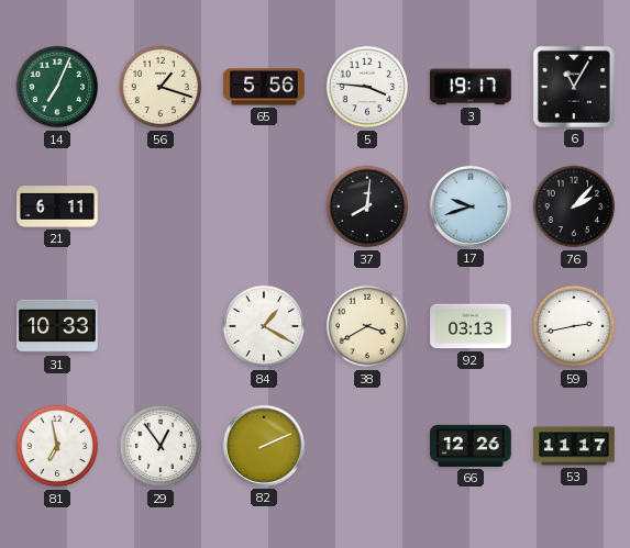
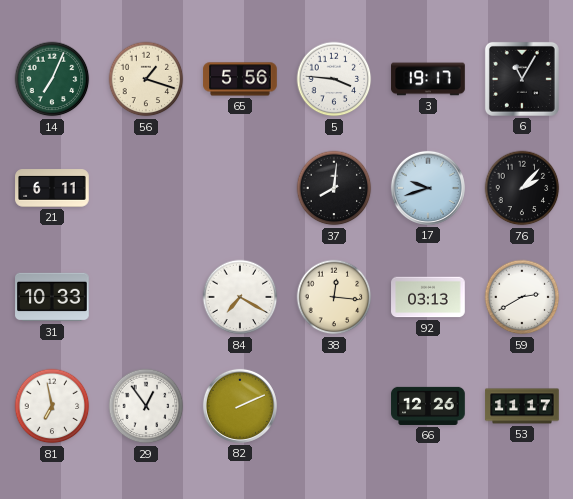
84: 1:20 -> 7:20 (240, 297)
38: 3:40 -> 12:16 (334, 297)
59: 2:43 -> 2:40 (522, 297)
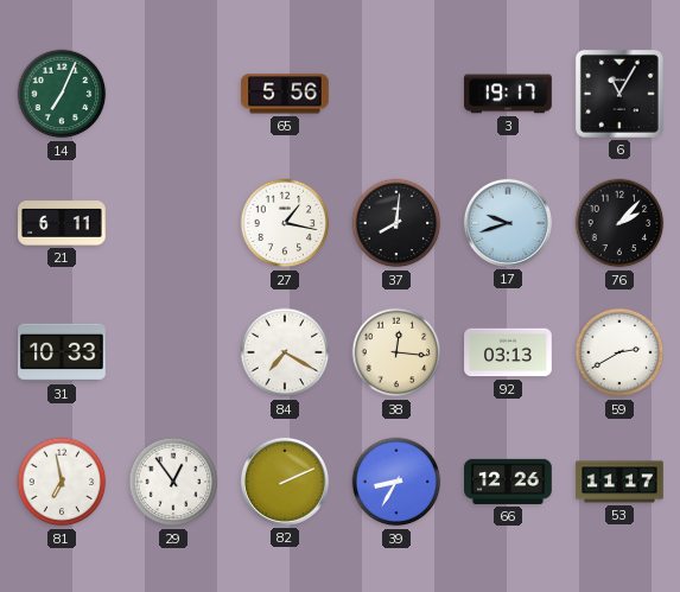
56: 1:18 -> none (146, 79)
5: 3:46 -> none (334, 79)
27: none -> 1:17 (285, 223)
39: none -> 8:35 (396, 482)
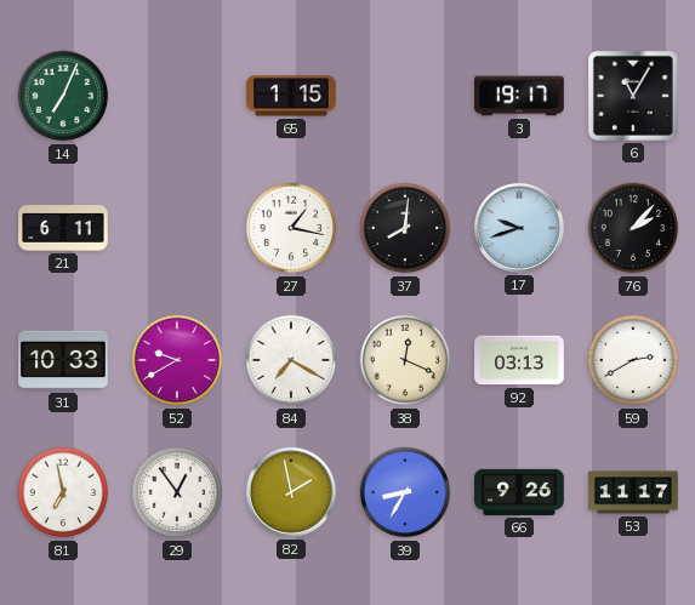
65: 5:56 -> 1:15 (291, 96)
52: none -> 9:40 (177, 360)
38: 12:16 -> 12:19 (405, 360)
82: 2:11 -> 1:58 (291, 492)
66: 12:26 -> 9:26 (519, 492)
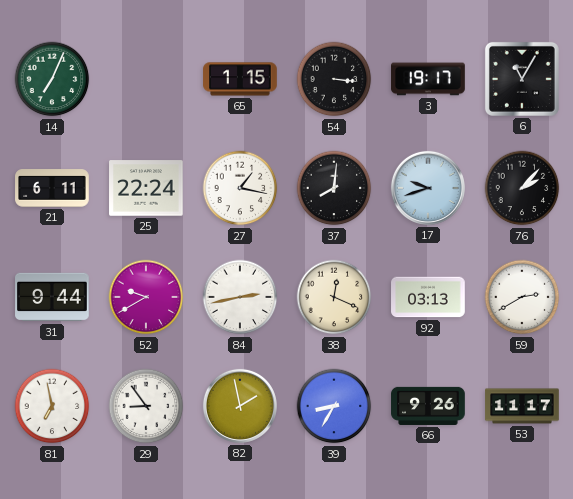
54: none -> 3:16 (334, 79)
25: none -> 22:24 (146, 188)
31: 10:33 -> 9:44 (52, 297)
84: 7:20 -> 2:43 (240, 297)
29: 12:54 -> 8:54 (146, 406)
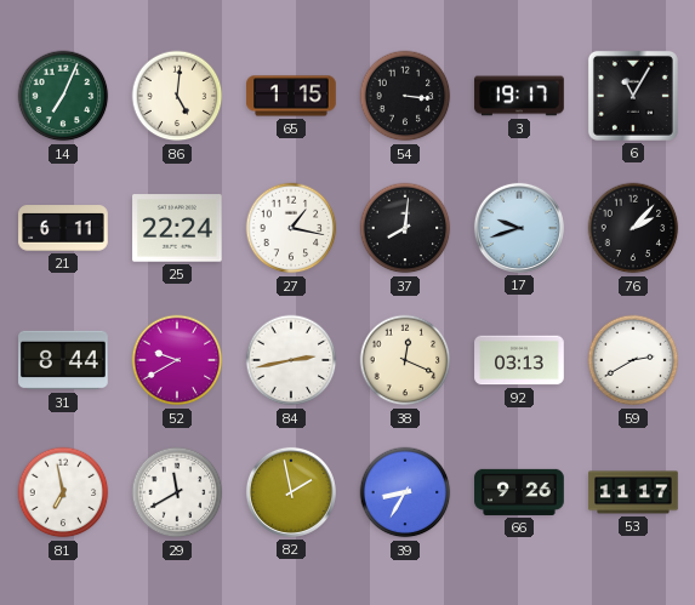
86: none -> 5:01 (177, 96)
31: 9:44 -> 8:44 (63, 360)
29: 8:54 -> 11:40 (177, 492)
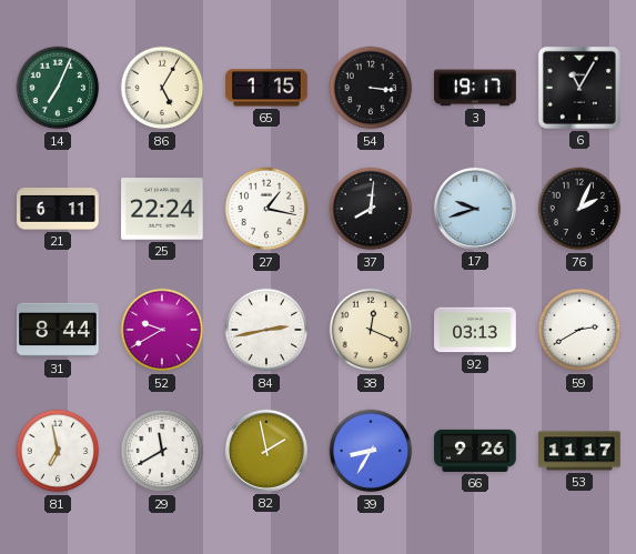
86: 5:01 -> 5:05 (162, 88)
76: 2:07 -> 2:04 (579, 209)
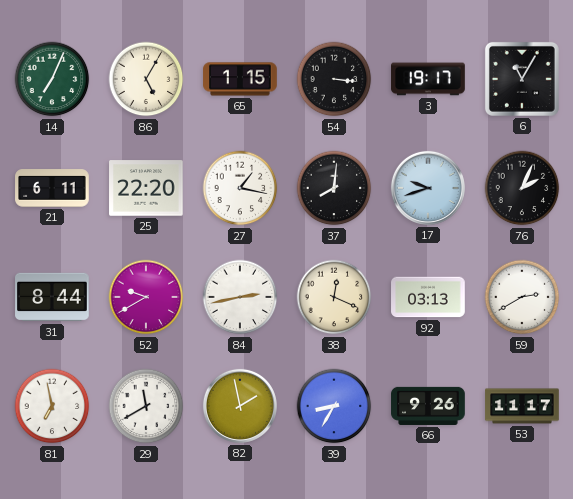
25: 22:24 -> 22:20 (146, 188)
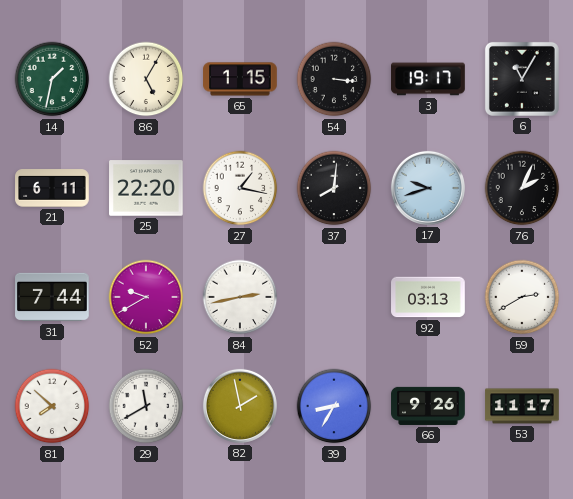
14: 7:04 -> 1:32 (52, 79)
31: 8:44 -> 7:44 (52, 297)
38: 12:19 -> none (334, 297)
81: 6:58 -> 7:52 (52, 406)
